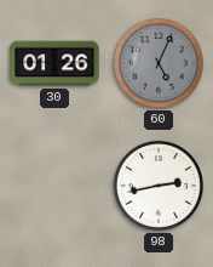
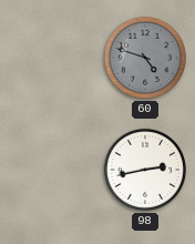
30: 01:26 -> none (54, 63)
60: 5:04 -> 4:48 (145, 58)
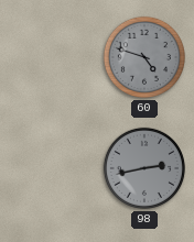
98 dial: white -> grey (144, 168)
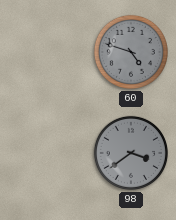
98: 2:43 -> 3:39 (131, 153)
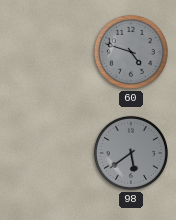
98: 3:39 -> 5:39 (131, 153)
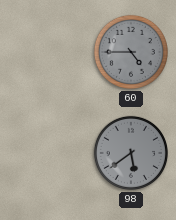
60: 4:48 -> 4:45 (131, 52)
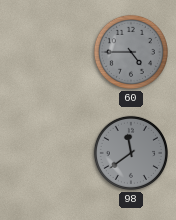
98: 5:39 -> 11:39 (131, 153)
